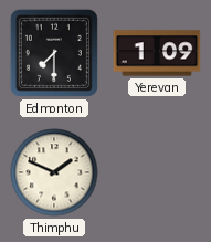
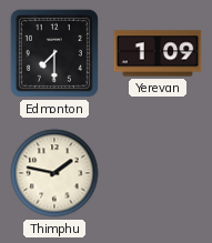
Thimphu: 1:49 -> 1:47 (54, 173)
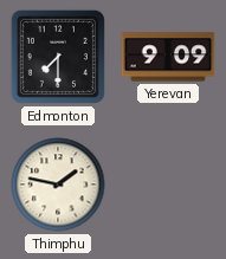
Yerevan: 1:09 -> 9:09 (168, 57)
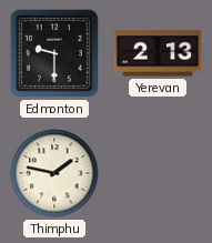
Edmonton: 7:30 -> 9:30 (54, 53)
Yerevan: 9:09 -> 2:13 (158, 53)
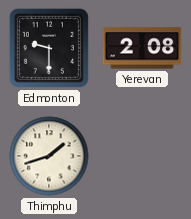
Yerevan: 2:13 -> 2:08 (142, 48)
Thimphu: 1:47 -> 1:42 (49, 156)
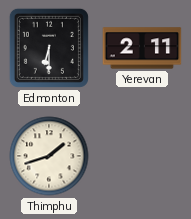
Edmonton: 9:30 -> 6:30 (49, 48)
Yerevan: 2:08 -> 2:11 (142, 48)
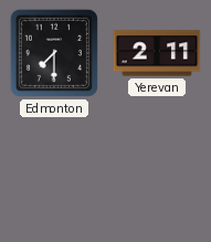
Edmonton: 6:30 -> 7:30 (54, 53)
Thimphu: 1:42 -> none (49, 156)
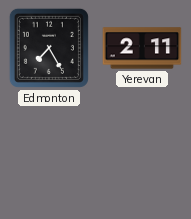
Edmonton: 7:30 -> 7:25 (49, 48)
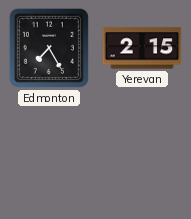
Yerevan: 2:11 -> 2:15 (142, 48)
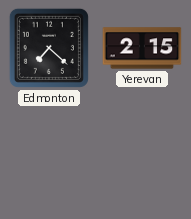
Edmonton: 7:25 -> 7:22 (49, 48)
